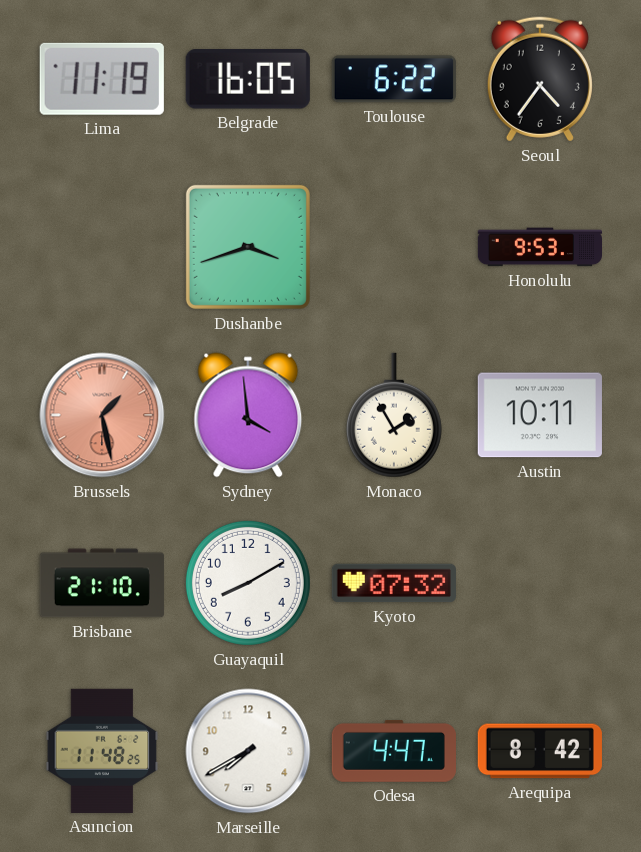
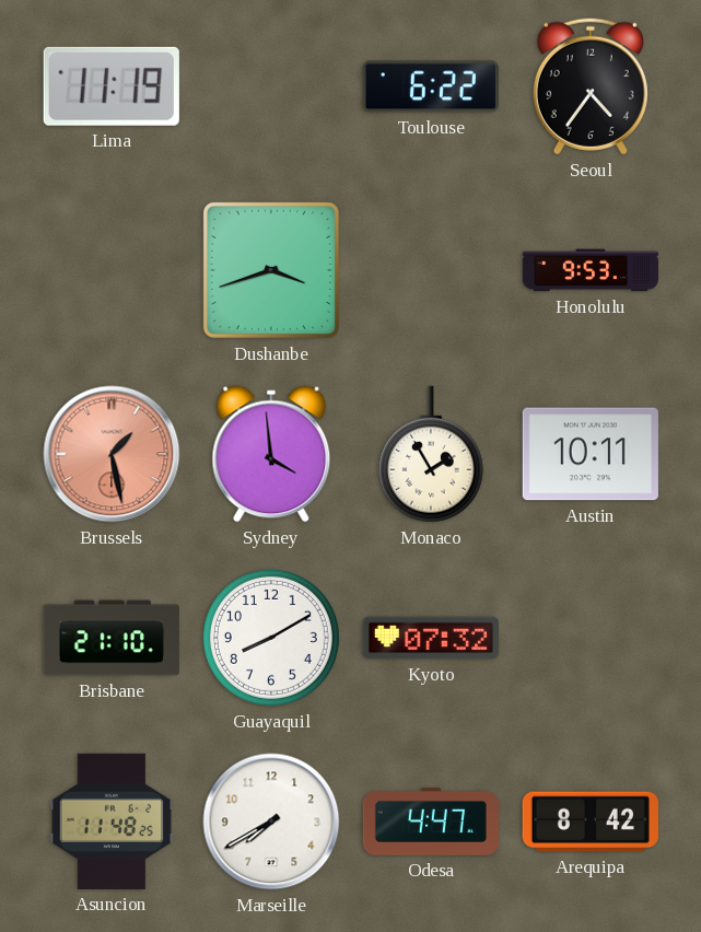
Belgrade: 16:05 -> none (248, 80)
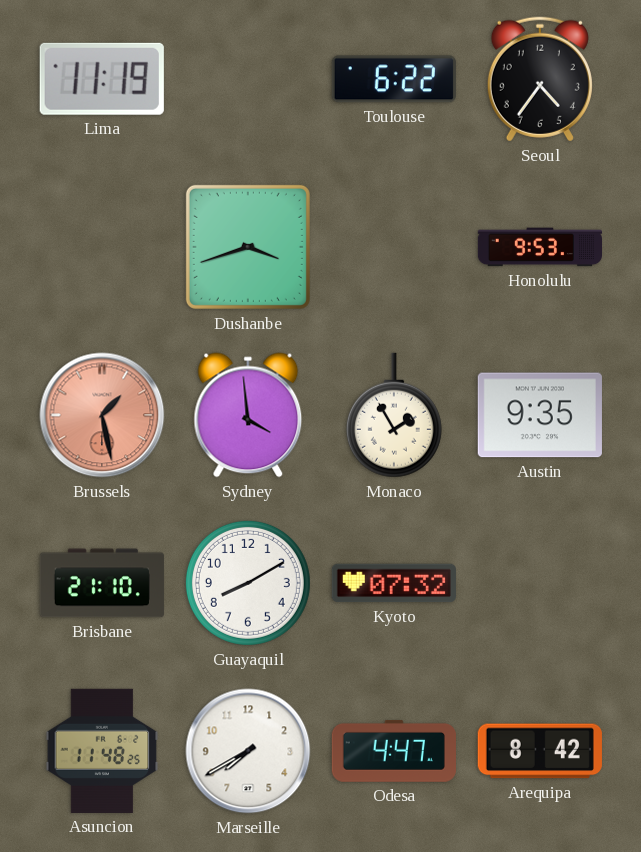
Austin: 10:11 -> 9:35 (540, 415)
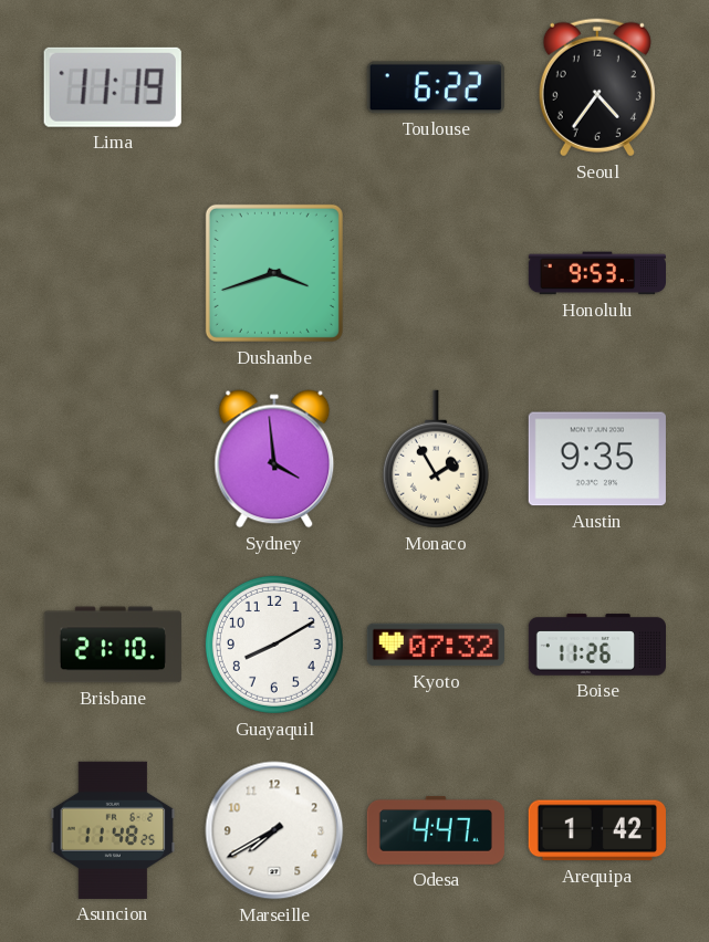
Brussels: 1:28 -> none (102, 415)
Boise: none -> 11:26 (596, 645)
Arequipa: 8:42 -> 1:42 (597, 830)
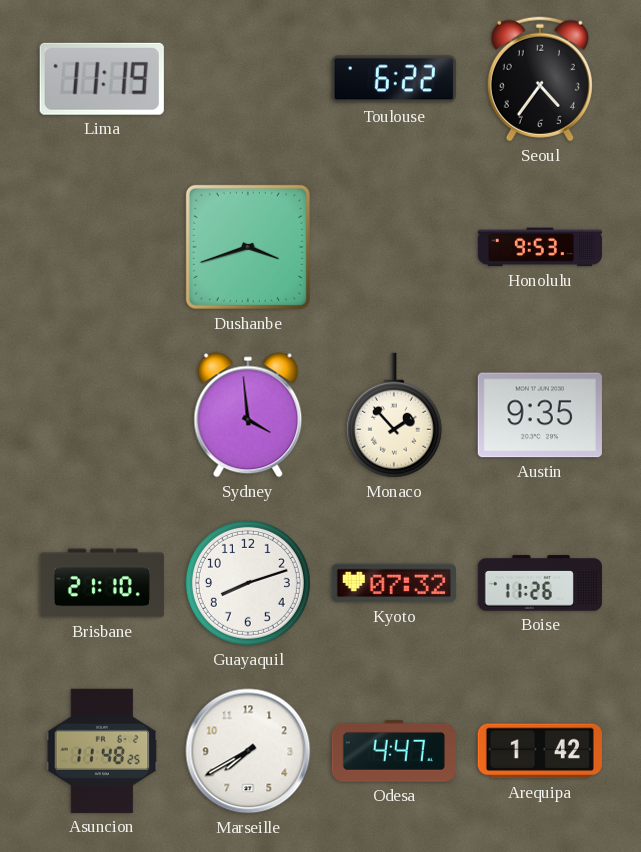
Monaco: 1:55 -> 1:53 (394, 415)
Guayaquil: 8:10 -> 8:12 (248, 583)
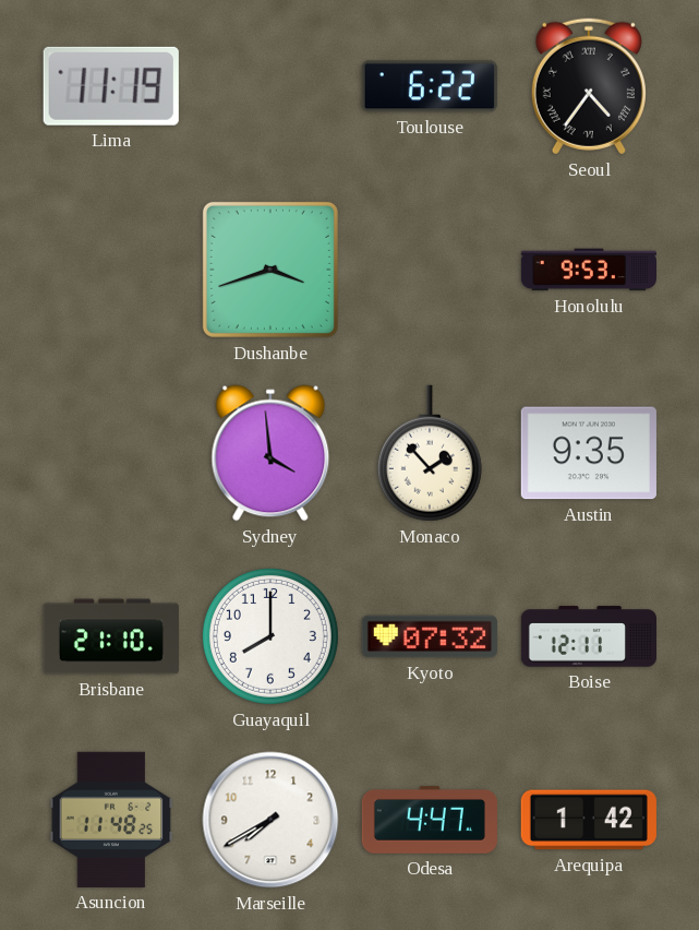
Seoul numerals: Arabic -> Roman (589, 86)
Guayaquil: 8:12 -> 8:00 (270, 636)
Boise: 11:26 -> 12:11 (588, 636)
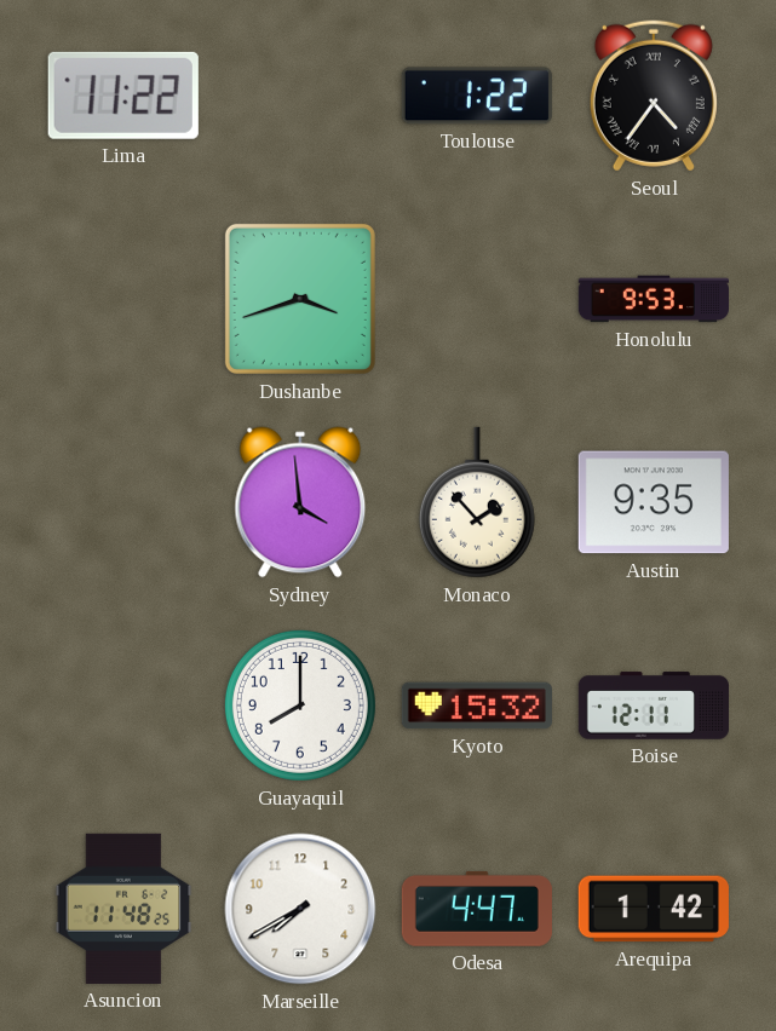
Lima: 11:19 -> 11:22 (123, 96)
Toulouse: 6:22 -> 1:22 (477, 96)
Brisbane: 21:10 -> none (111, 636)
Kyoto: 07:32 -> 15:32 (477, 705)
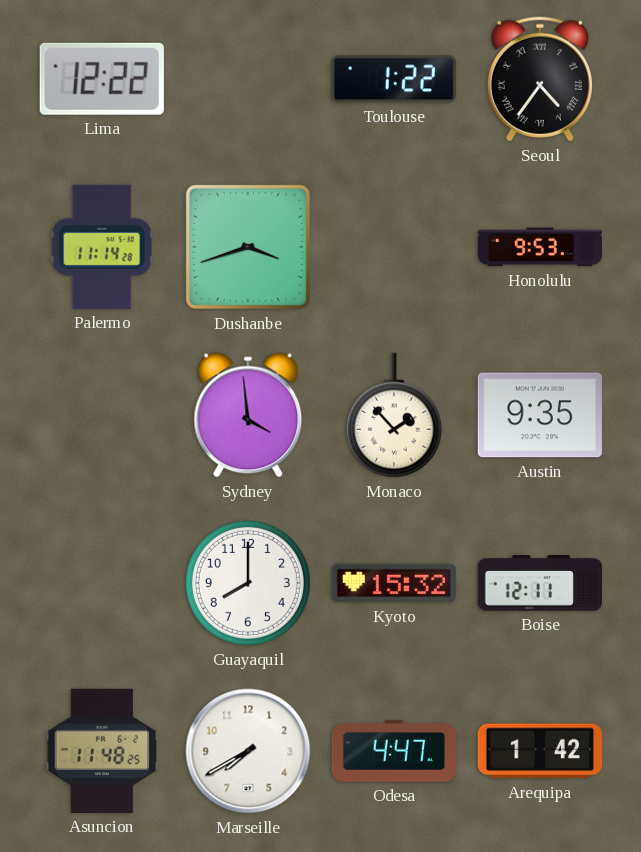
Lima: 11:22 -> 12:22 (102, 79)
Palermo: none -> 11:14 (102, 247)
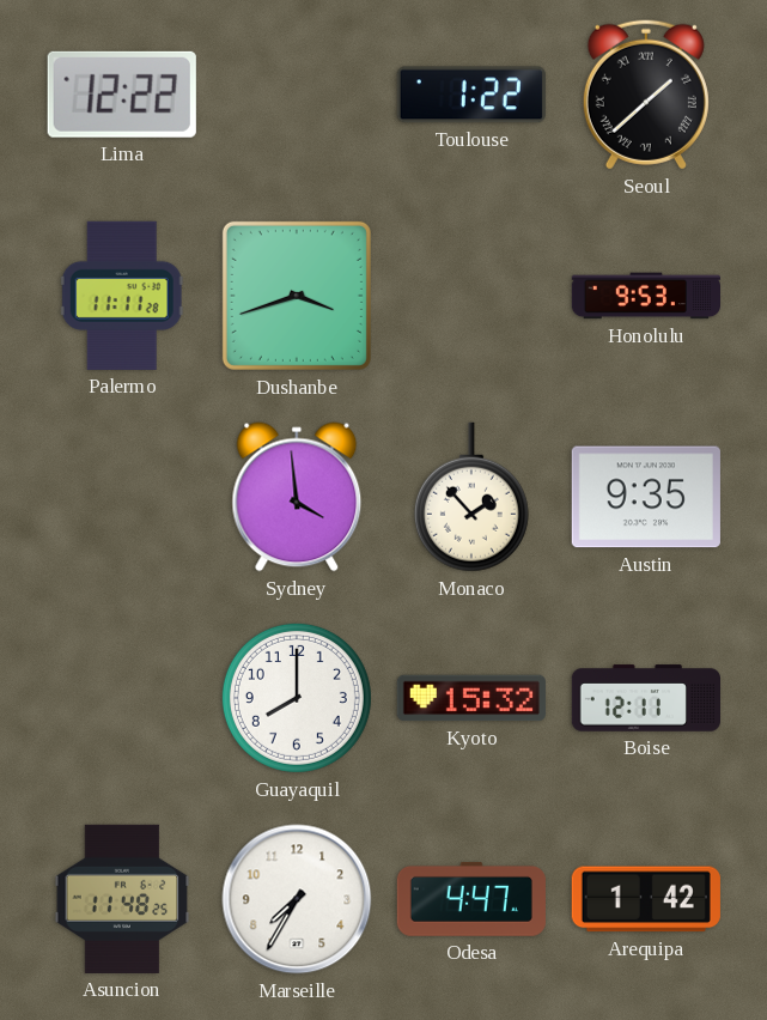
Seoul: 4:36 -> 1:38 (646, 95)
Palermo: 11:14 -> 11:11 (122, 296)
Marseille: 7:40 -> 7:35 (297, 899)
